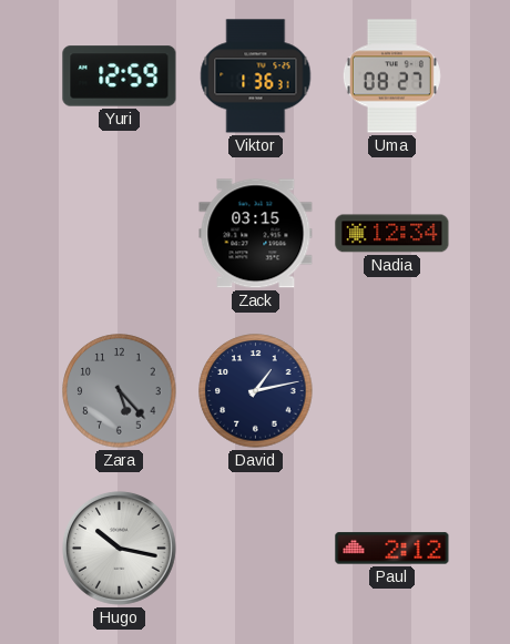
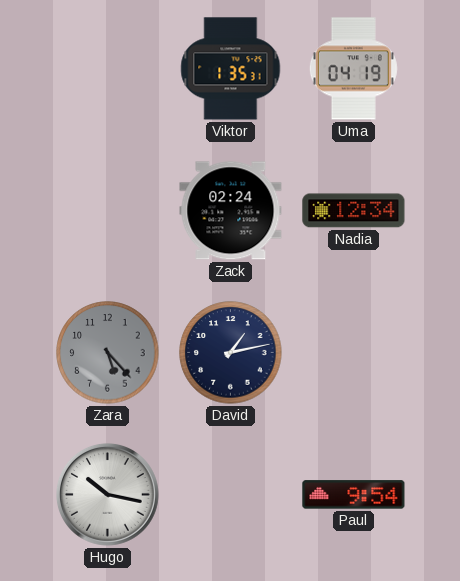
Yuri: 12:59 -> none (120, 76)
Viktor: 1:36 -> 1:35 (231, 69)
Uma: 08:27 -> 04:19 (353, 69)
Zack: 03:15 -> 02:24 (231, 211)
Paul: 2:12 -> 9:54 (354, 495)
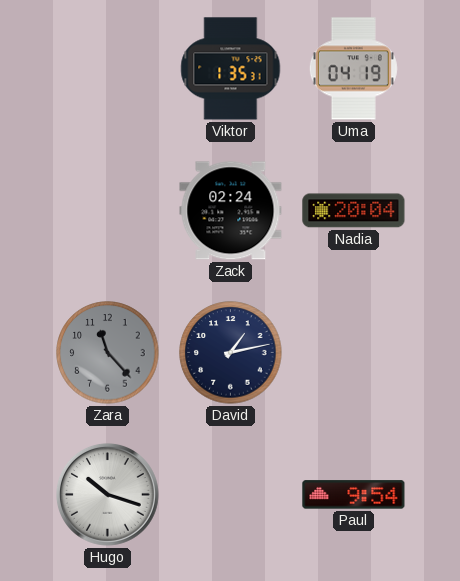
Nadia: 12:34 -> 20:04 (354, 211)
Zara: 5:23 -> 11:23 (108, 353)
Hugo: 10:17 -> 10:18 (107, 494)
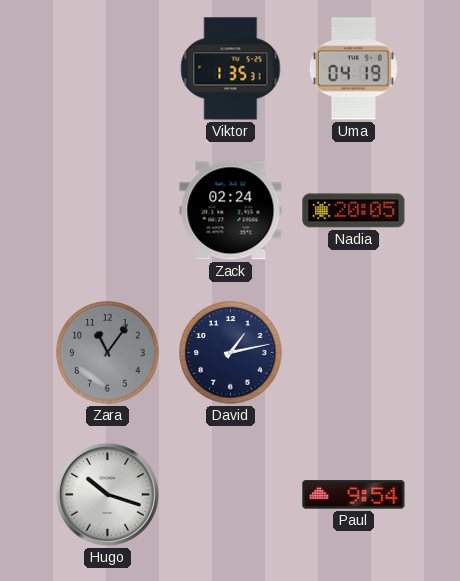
Nadia: 20:04 -> 20:05 (354, 211)
Zara: 11:23 -> 11:06 (108, 353)
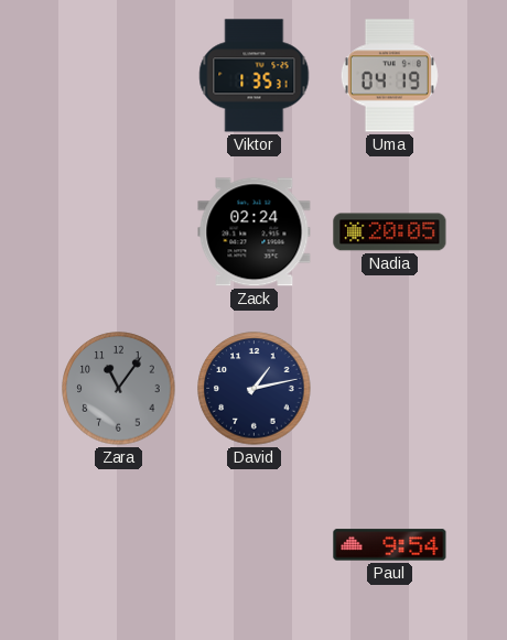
Hugo: 10:18 -> none (107, 494)
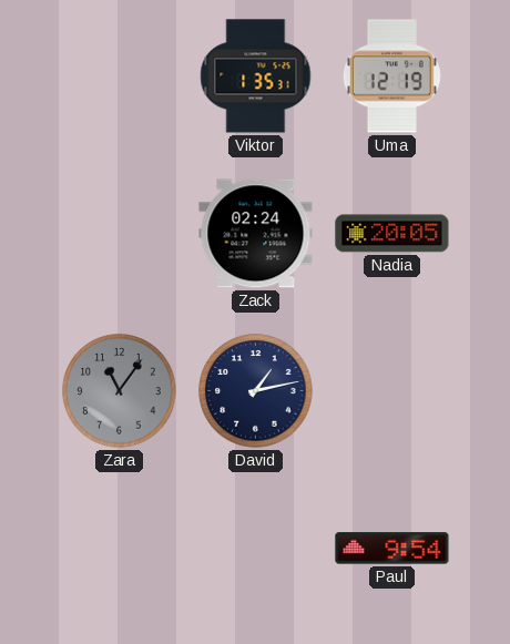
Uma: 04:19 -> 12:19 (391, 76)
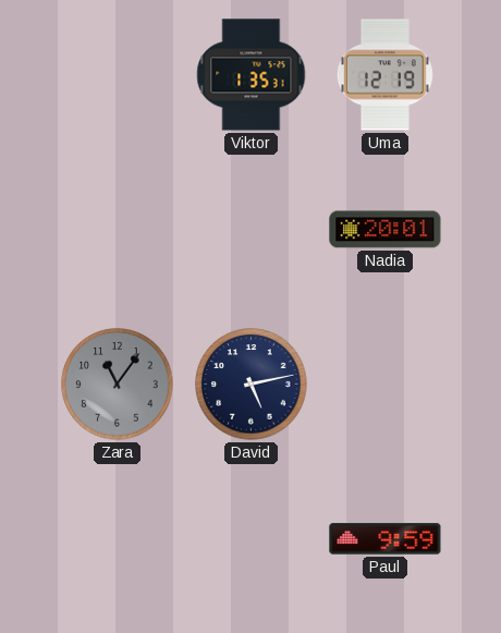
Zack: 02:24 -> none (256, 234)
Nadia: 20:05 -> 20:01 (386, 230)
David: 1:13 -> 5:13 (252, 385)
Paul: 9:54 -> 9:59 (386, 539)
